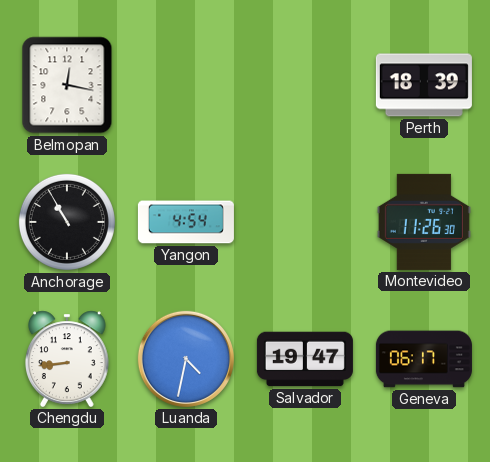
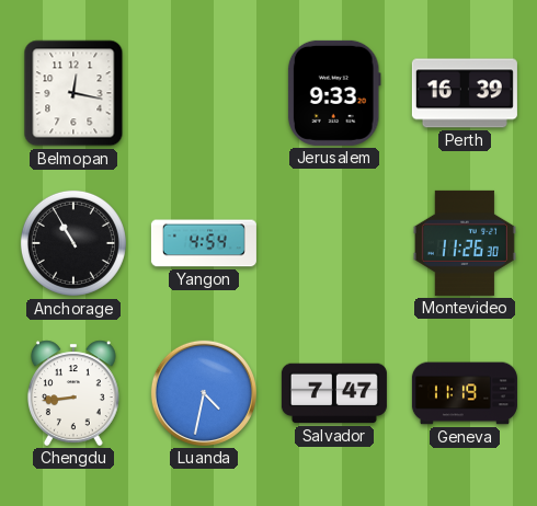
Jerusalem: none -> 9:33 (334, 93)
Perth: 18:39 -> 16:39 (465, 93)
Salvador: 19:47 -> 7:47 (334, 393)
Geneva: 06:17 -> 11:19 (465, 393)
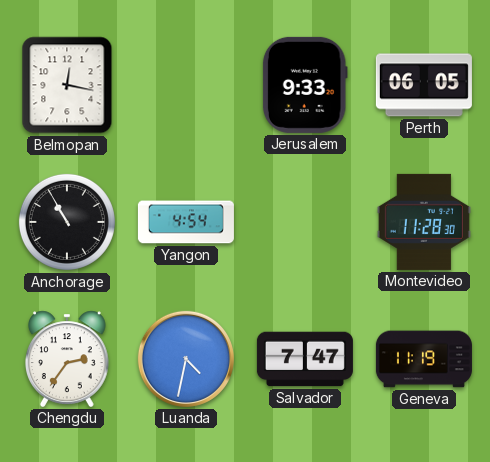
Perth: 16:39 -> 06:05 (424, 85)
Montevideo: 11:26 -> 11:28 (424, 222)
Chengdu: 8:44 -> 2:36 (67, 359)
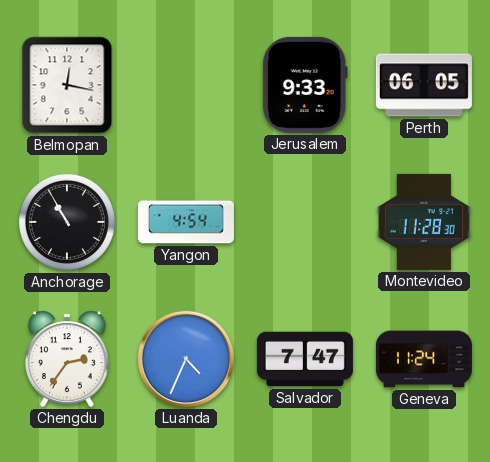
Luanda: 4:32 -> 4:34 (186, 359)
Geneva: 11:19 -> 11:24 (424, 359)
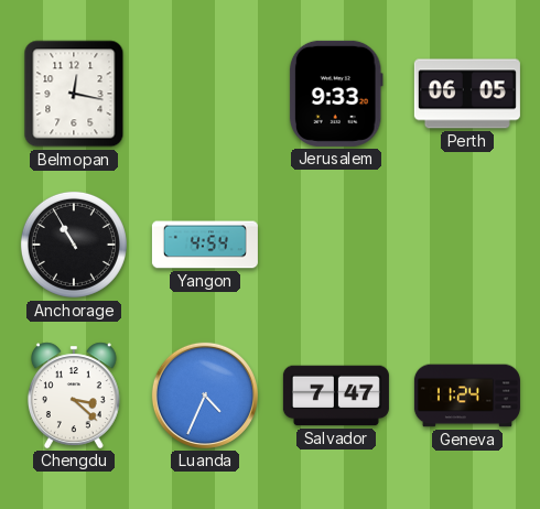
Montevideo: 11:28 -> none (424, 222)
Chengdu: 2:36 -> 3:22 (74, 396)
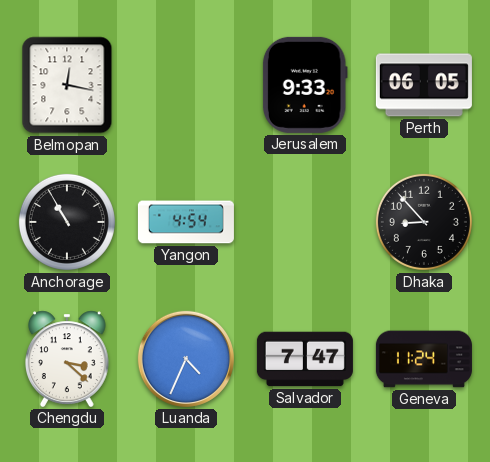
Dhaka: none -> 8:53 (424, 222)
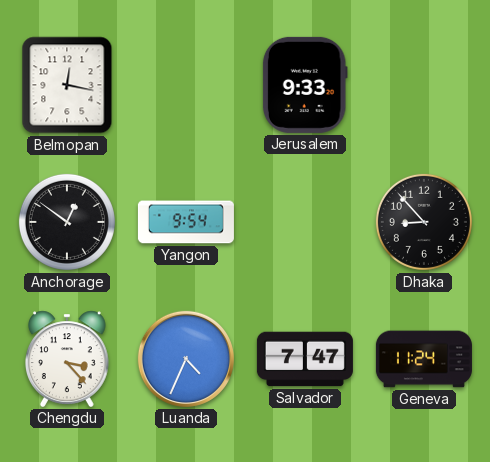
Perth: 06:05 -> none (424, 85)
Anchorage: 10:55 -> 12:51 (67, 222)
Yangon: 4:54 -> 9:54 (186, 222)
Chengdu: 3:22 -> 3:23 (67, 359)
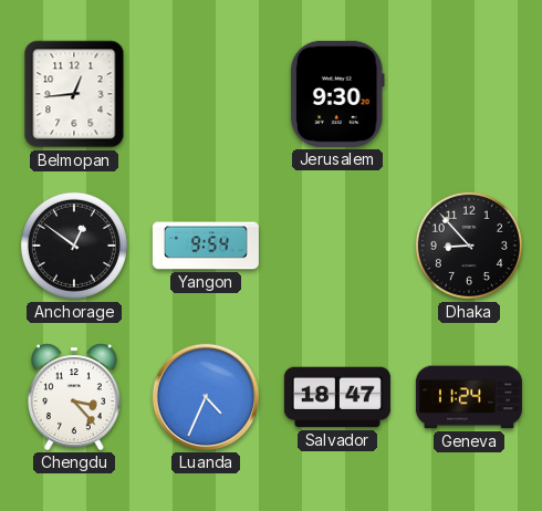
Belmopan: 12:17 -> 12:44 (74, 94)
Jerusalem: 9:33 -> 9:30 (337, 94)
Salvador: 7:47 -> 18:47 (337, 397)
